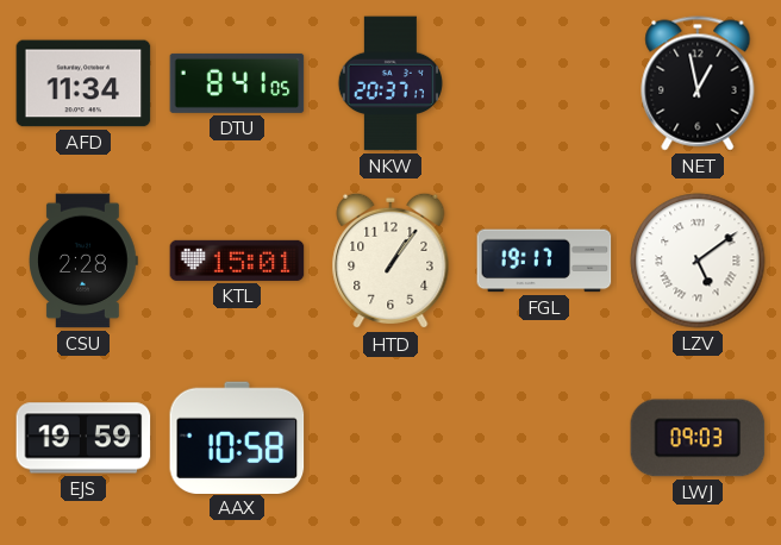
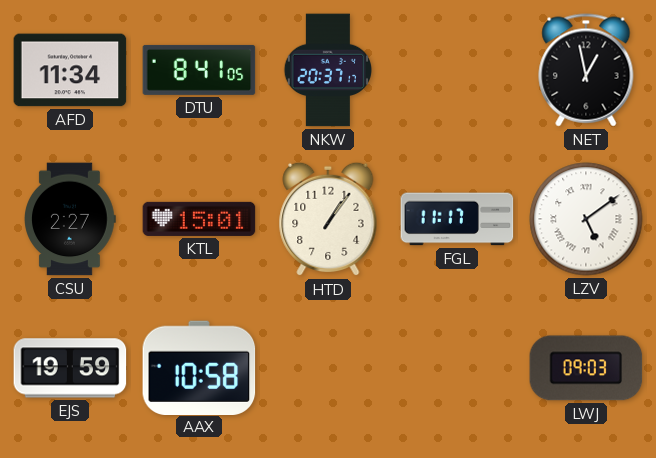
CSU: 2:28 -> 2:27 (71, 219)
FGL: 19:17 -> 11:17 (457, 219)
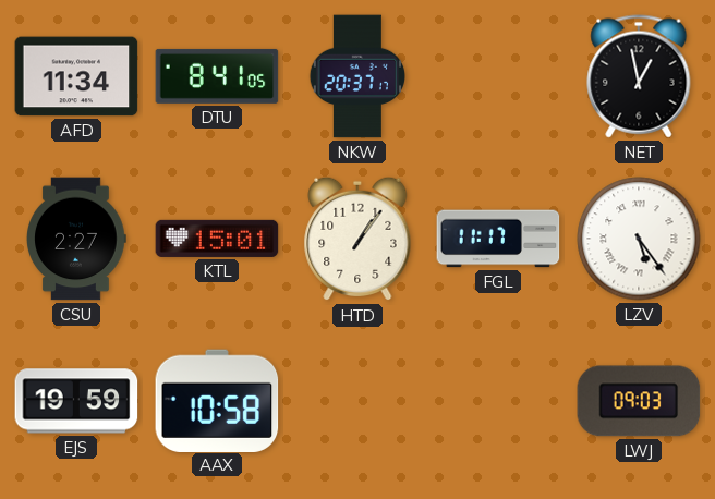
LZV: 5:09 -> 5:24 (639, 239)
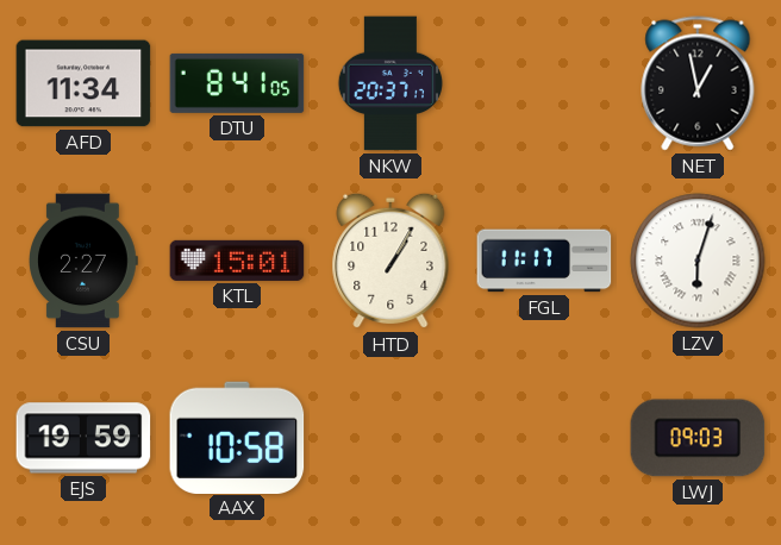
HTD: 1:06 -> 1:05 (390, 261)
LZV: 5:24 -> 6:03 (698, 261)
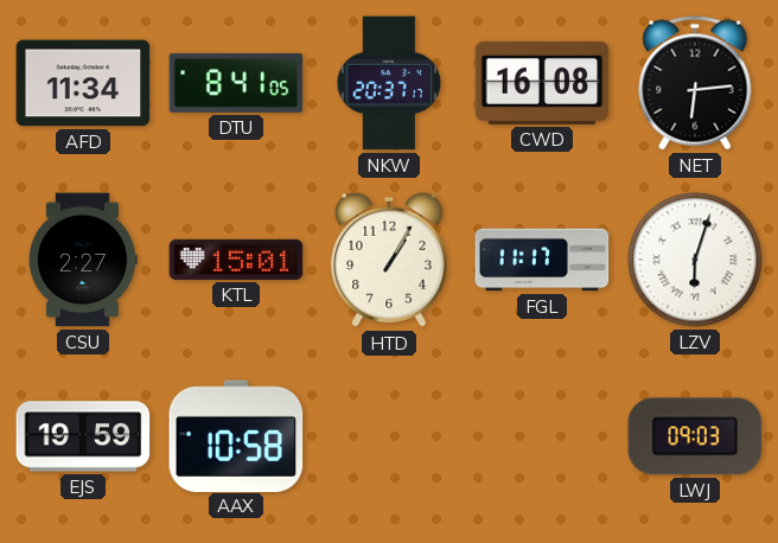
CWD: none -> 16:08 (542, 83)
NET: 12:58 -> 6:14 (695, 83)
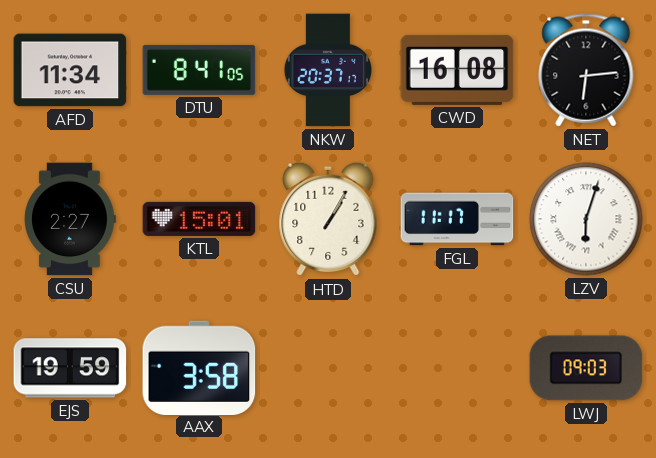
AAX: 10:58 -> 3:58 (199, 367)
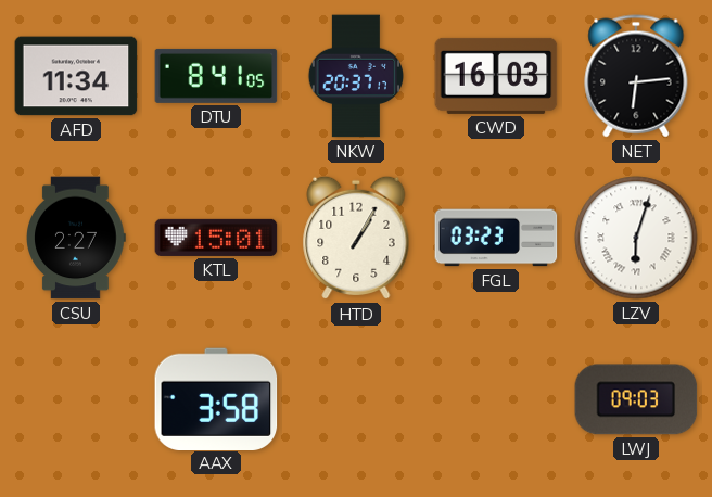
CWD: 16:08 -> 16:03 (496, 76)
FGL: 11:17 -> 03:23 (496, 238)
EJS: 19:59 -> none (70, 368)
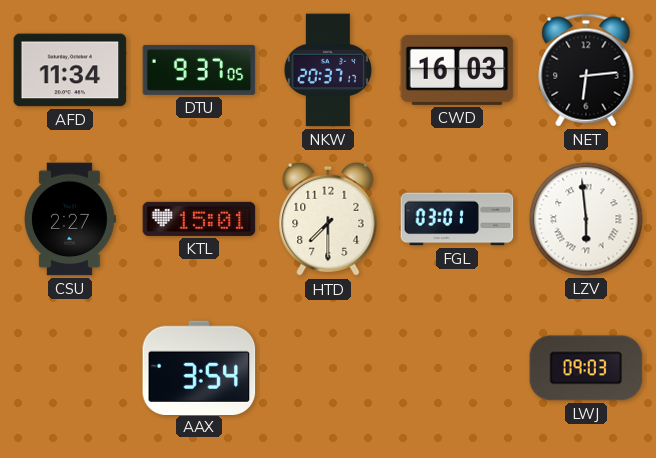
DTU: 8:41 -> 9:37 (199, 70)
HTD: 1:05 -> 7:30 (328, 219)
FGL: 03:23 -> 03:01 (457, 219)
LZV: 6:03 -> 5:59 (586, 219)
AAX: 3:58 -> 3:54 (199, 367)
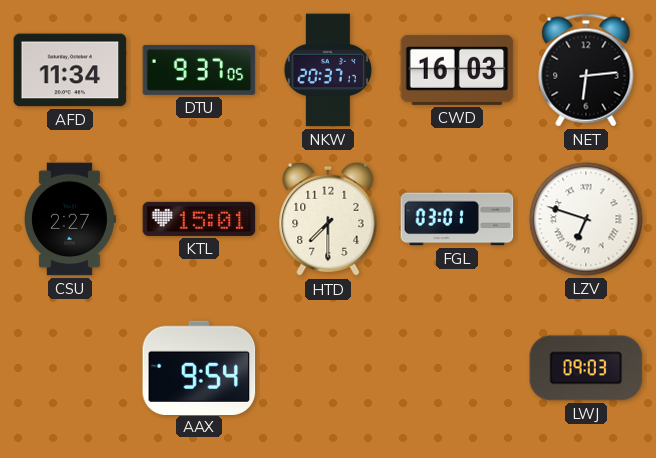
LZV: 5:59 -> 6:48 (586, 219)
AAX: 3:54 -> 9:54 (199, 367)
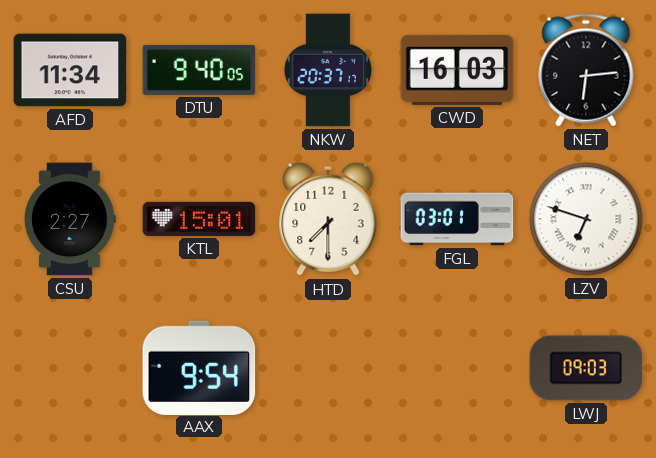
DTU: 9:37 -> 9:40 (199, 70)
